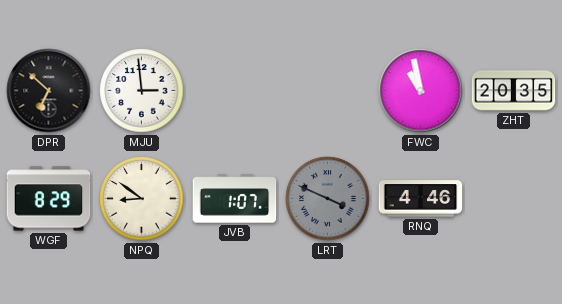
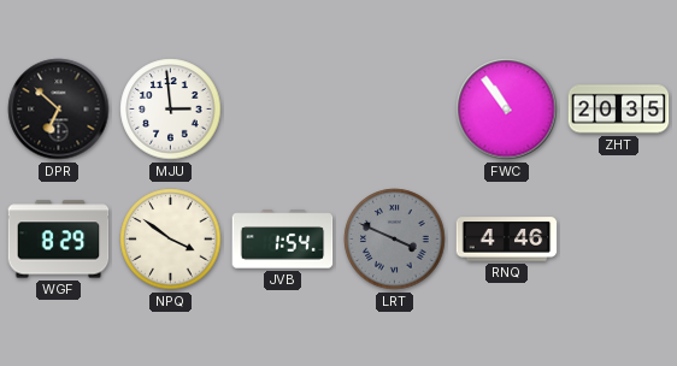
FWC: 10:58 -> 10:54 (507, 110)
NPQ: 8:51 -> 3:51 (171, 240)
JVB: 1:07 -> 1:54 (283, 240)
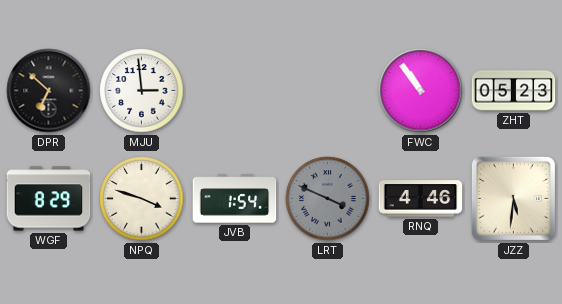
ZHT: 20:35 -> 05:23 (514, 91)
NPQ: 3:51 -> 3:48 (142, 199)
JZZ: none -> 5:31 (513, 198)
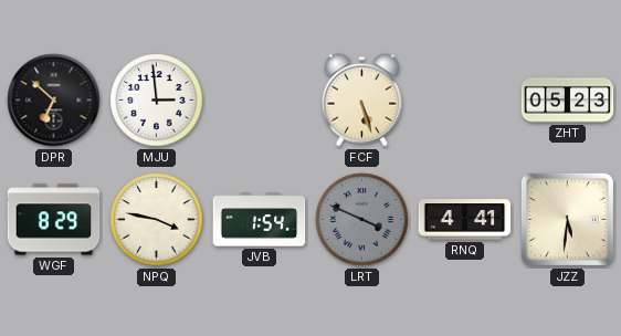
FCF: none -> 5:27 (361, 101)
FWC: 10:54 -> none (421, 91)
NPQ: 3:48 -> 3:47 (157, 220)
RNQ: 4:46 -> 4:41 (465, 220)
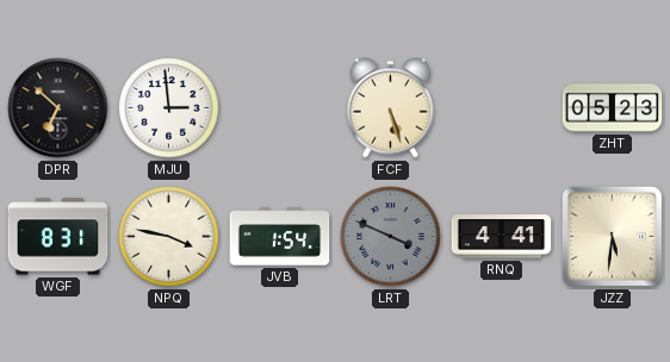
WGF: 8:29 -> 8:31 (58, 237)
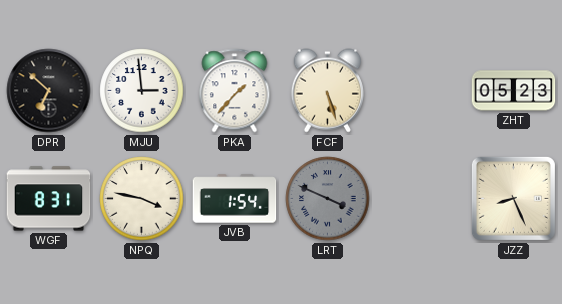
PKA: none -> 1:37 (235, 91)
RNQ: 4:41 -> none (502, 237)
JZZ: 5:31 -> 8:26 (513, 198)
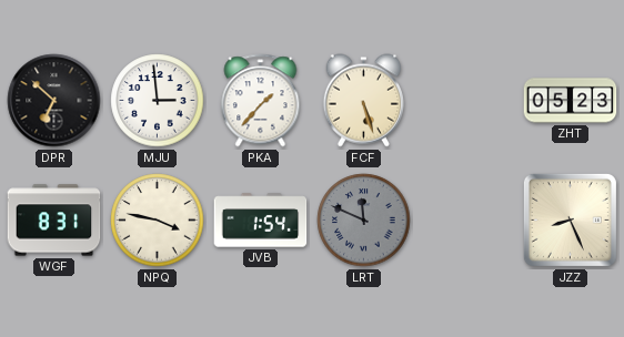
LRT: 3:49 -> 11:49 (364, 221)
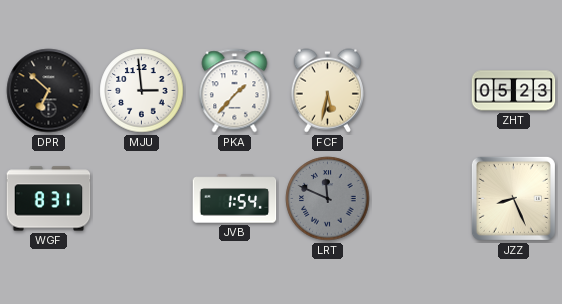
FCF: 5:27 -> 5:32 (327, 91)
NPQ: 3:47 -> none (158, 221)
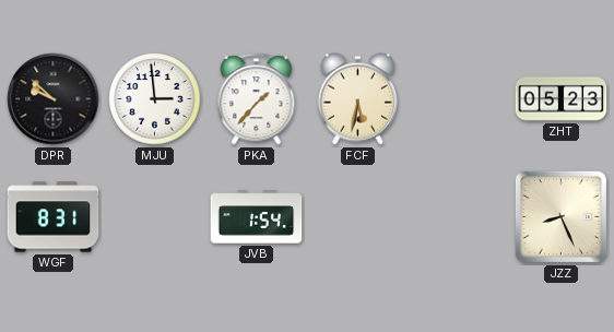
DPR: 6:52 -> 9:52 (54, 99)
LRT: 11:49 -> none (328, 199)
